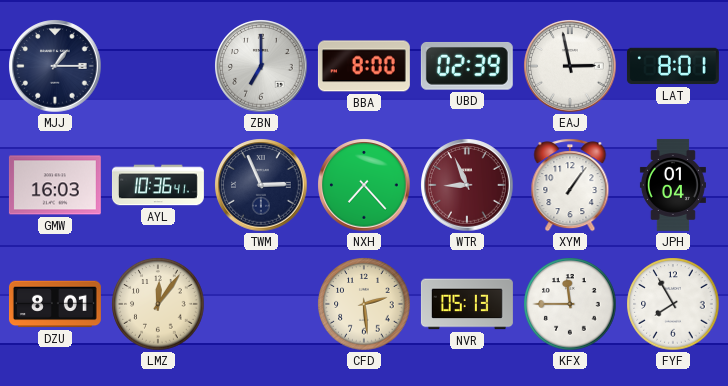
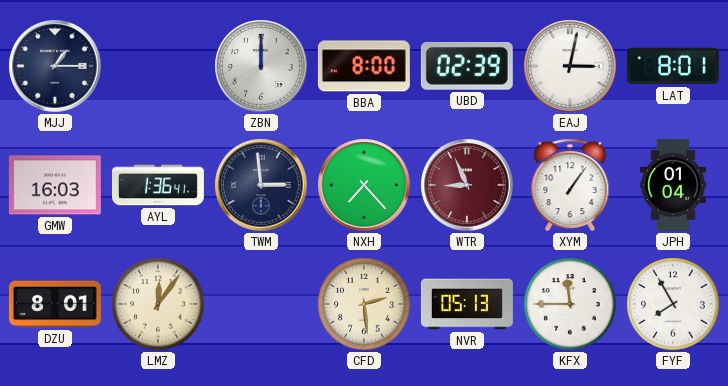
ZBN: 7:00 -> 12:00 (261, 66)
EAJ: 2:58 -> 3:02 (570, 66)
AYL: 10:36 -> 1:36 (158, 185)
TWM: 2:56 -> 2:59 (261, 185)
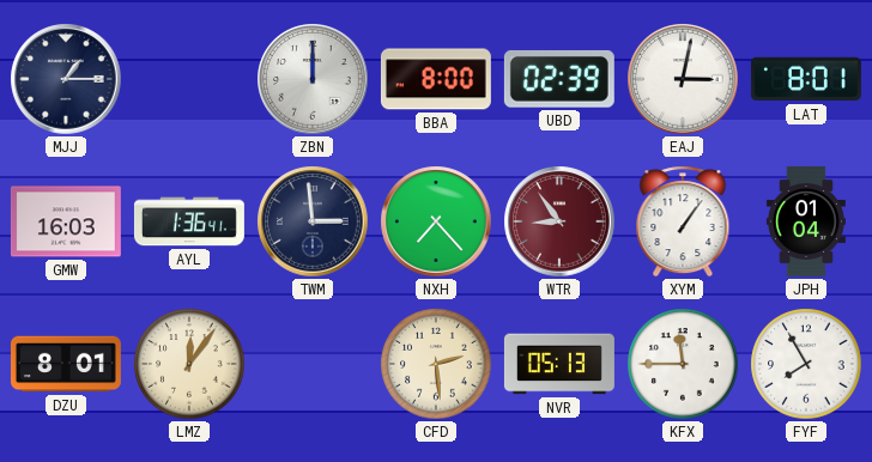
WTR: 8:56 -> 8:54 (559, 221)
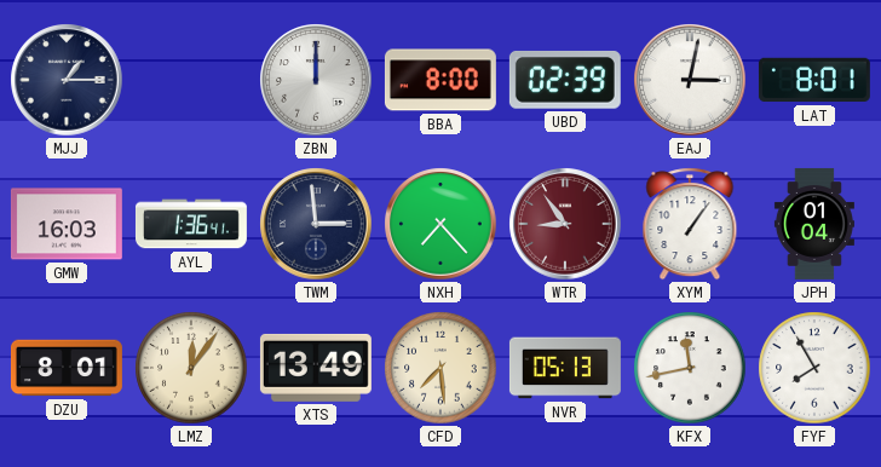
XTS: none -> 13:49 (316, 368)
CFD: 2:29 -> 7:29 (440, 368)
KFX: 11:45 -> 11:43 (690, 368)
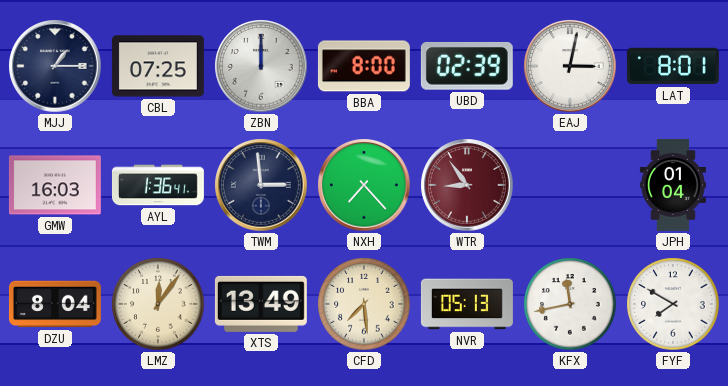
CBL: none -> 07:25 (158, 66)
XYM: 1:06 -> none (690, 224)
DZU: 8:01 -> 8:04 (55, 304)
FYF: 7:55 -> 7:50 (673, 304)
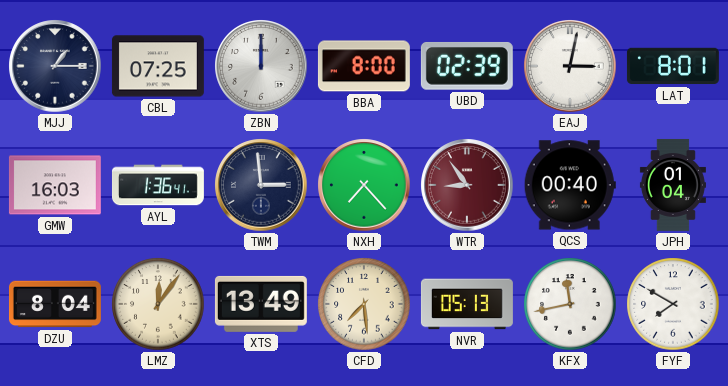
QCS: none -> 00:40 (570, 185)
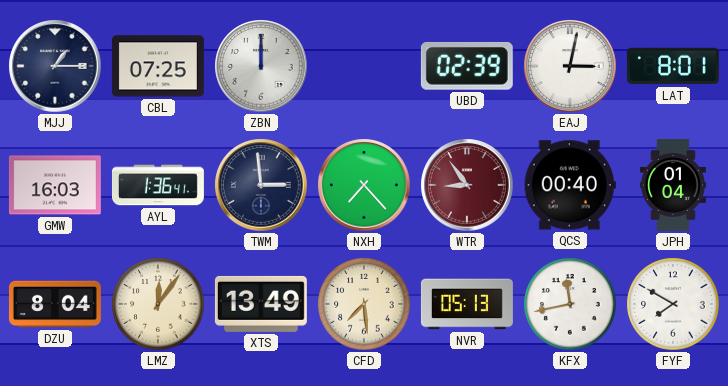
BBA: 8:00 -> none (364, 66)
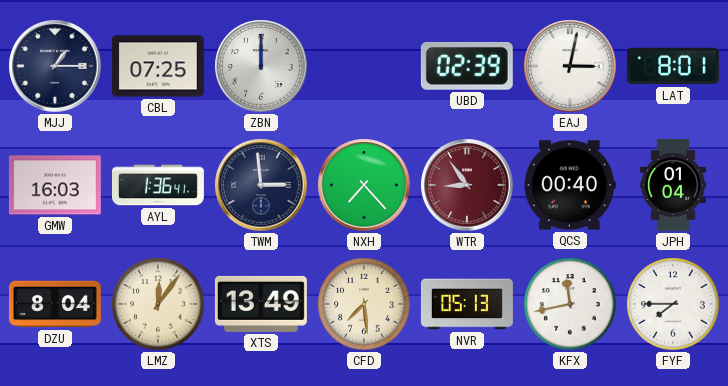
FYF: 7:50 -> 7:45 (673, 304)
